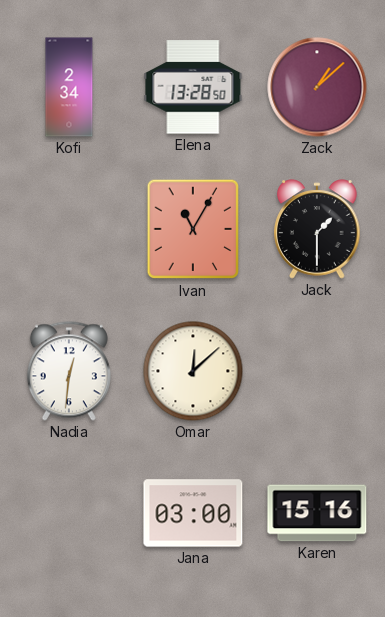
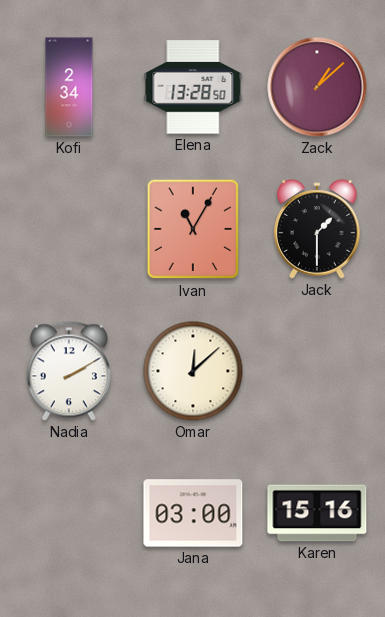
Nadia: 12:31 -> 2:10 (69, 371)
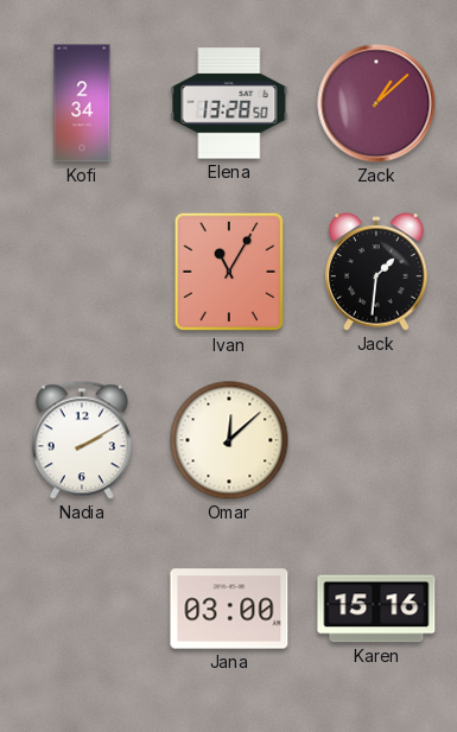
Jack: 1:30 -> 1:31 (376, 272)
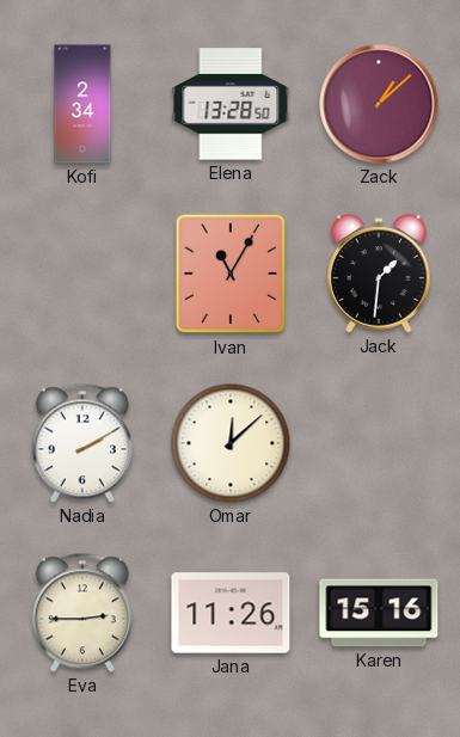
Eva: none -> 2:45 (82, 613)
Jana: 03:00 -> 11:26 (231, 613)
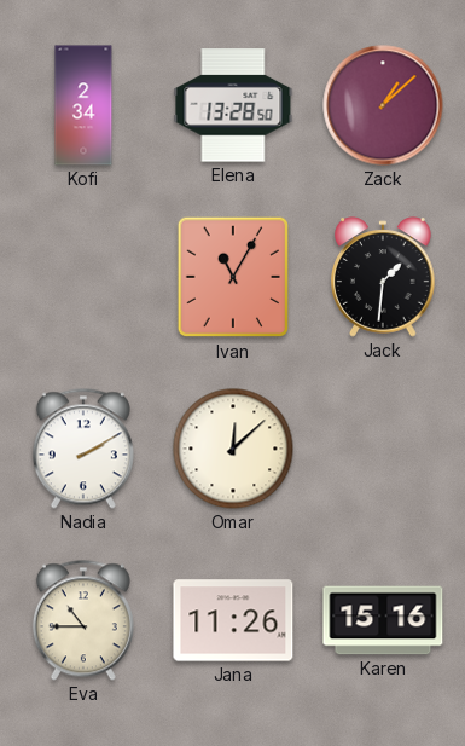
Eva: 2:45 -> 10:45 (83, 620)
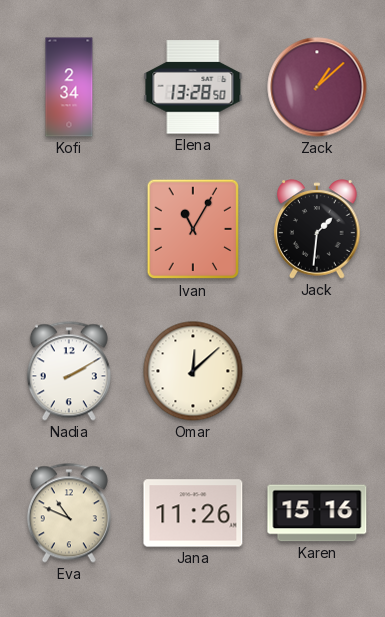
Eva: 10:45 -> 10:49 (69, 513)
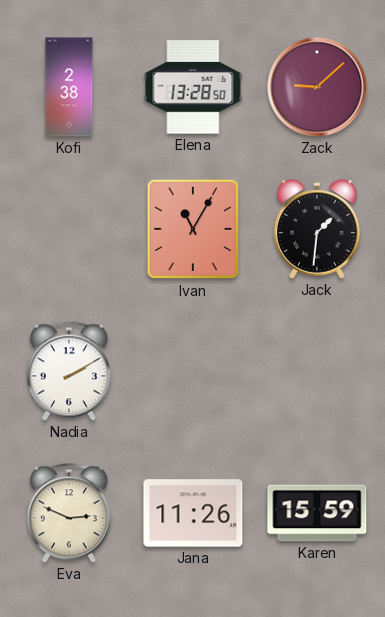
Kofi: 2:34 -> 2:38 (69, 87)
Zack: 1:08 -> 9:08 (317, 87)
Omar: 12:08 -> none (193, 371)
Eva: 10:49 -> 2:49 (69, 513)
Karen: 15:16 -> 15:59 (317, 513)
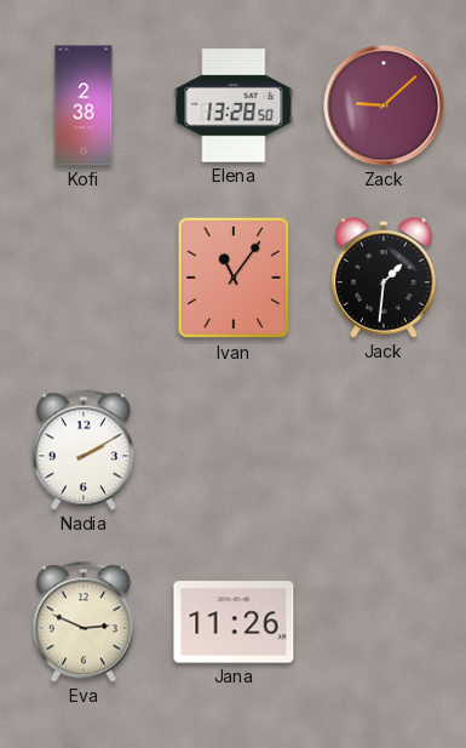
Ivan: 11:05 -> 11:06 (232, 278)
Karen: 15:59 -> none (317, 513)
